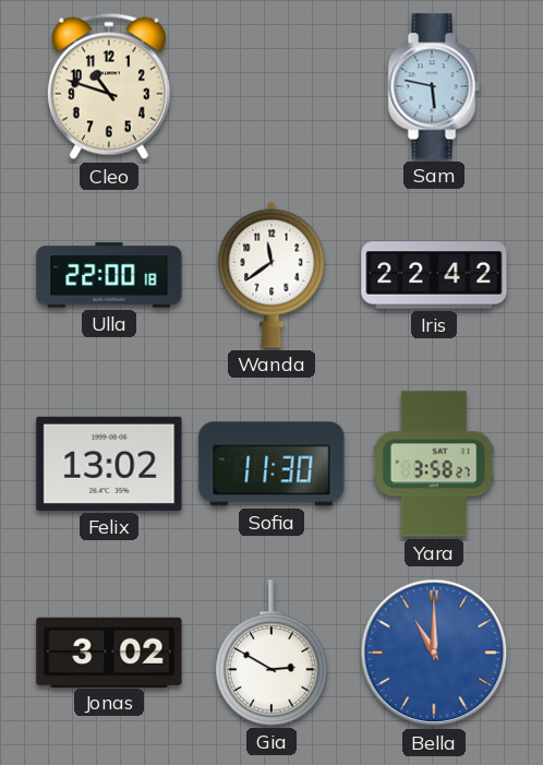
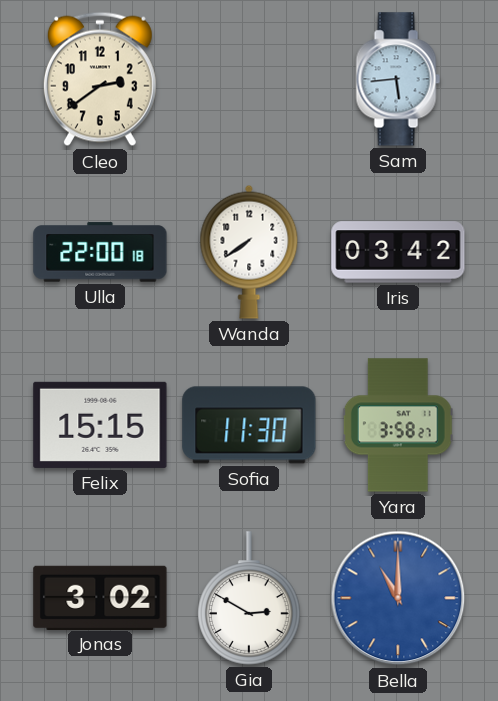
Cleo: 10:48 -> 2:39 (100, 79)
Sam: 5:47 -> 5:44 (398, 79)
Wanda: 11:39 -> 7:39 (249, 252)
Iris: 22:42 -> 03:42 (398, 252)
Felix: 13:02 -> 15:15 (100, 425)
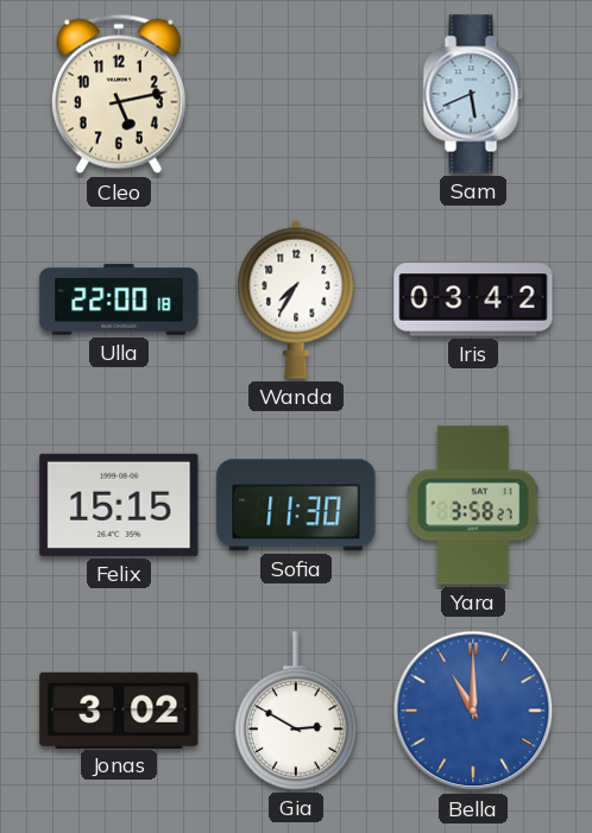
Cleo: 2:39 -> 5:13 (119, 94)
Sam: 5:44 -> 5:41 (473, 94)
Wanda: 7:39 -> 7:35 (296, 299)
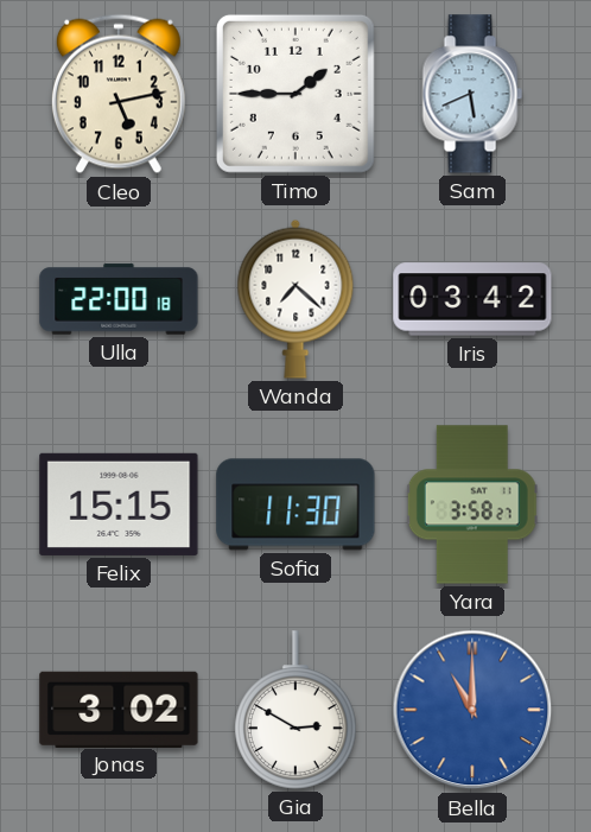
Timo: none -> 1:45 (295, 94)
Wanda: 7:35 -> 7:22 (295, 299)
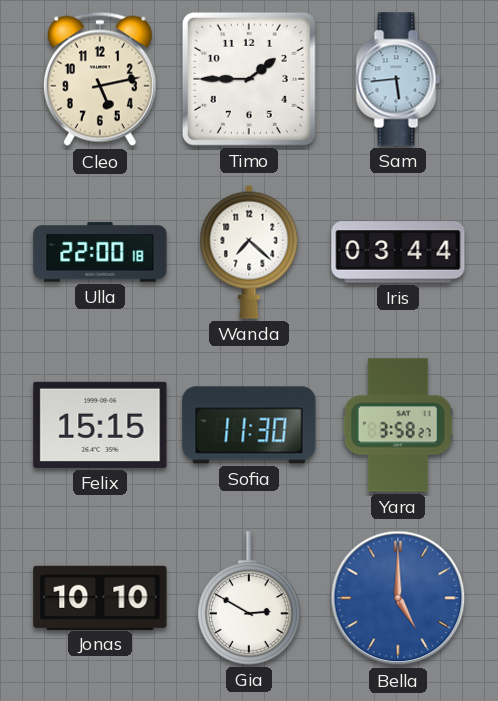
Sam: 5:41 -> 5:44 (398, 79)
Iris: 03:42 -> 03:44 (398, 252)
Jonas: 3:02 -> 10:10 (100, 597)
Bella: 11:00 -> 5:00 (398, 598)
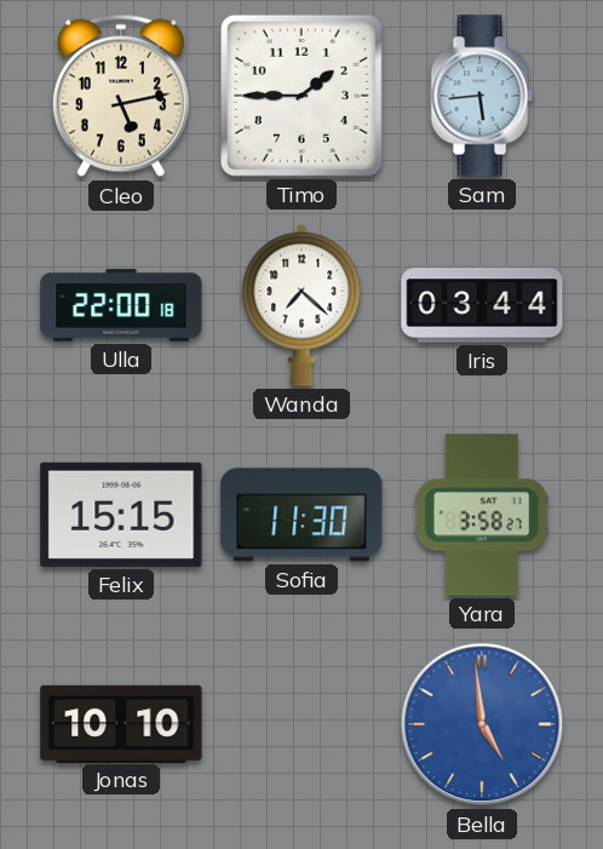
Gia: 2:50 -> none (250, 598)
Bella: 5:00 -> 4:59 (482, 724)
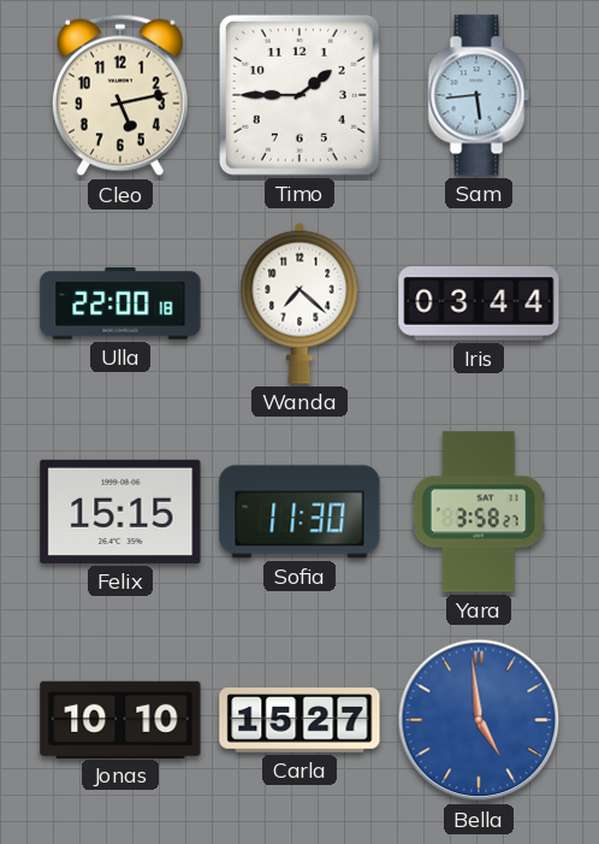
Carla: none -> 15:27 (299, 720)
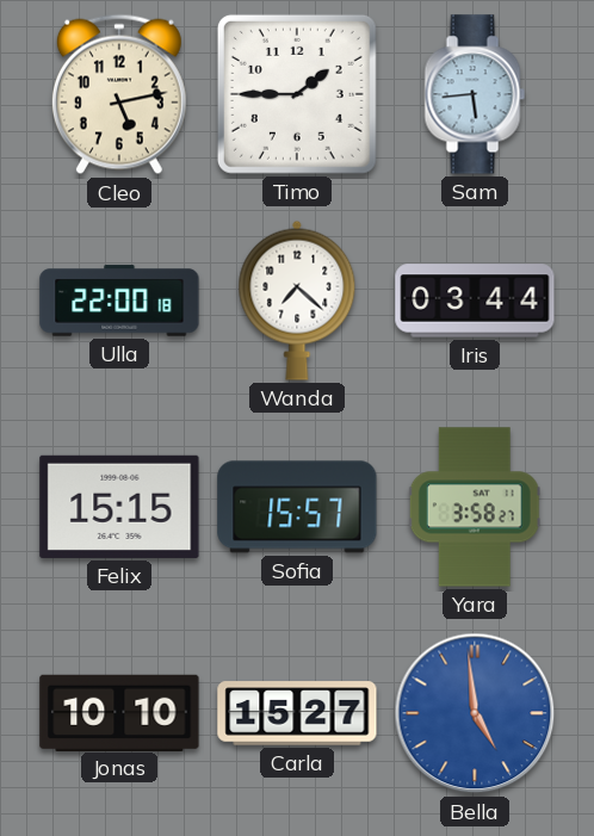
Sofia: 11:30 -> 15:57 (297, 507)
